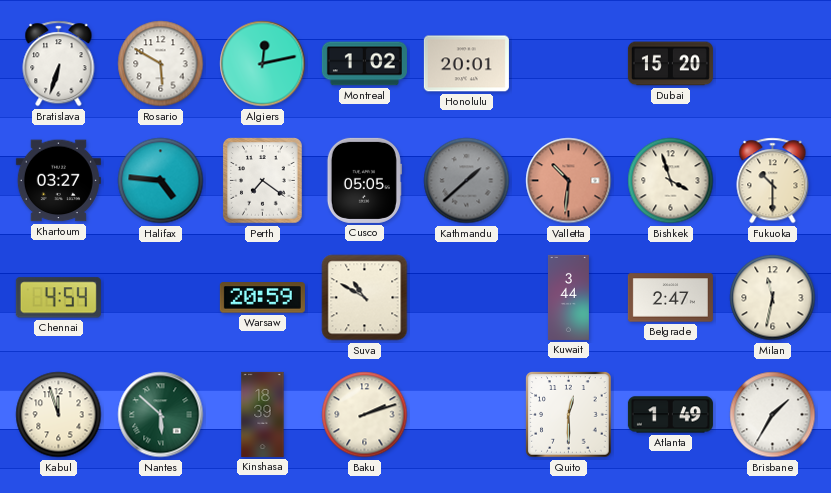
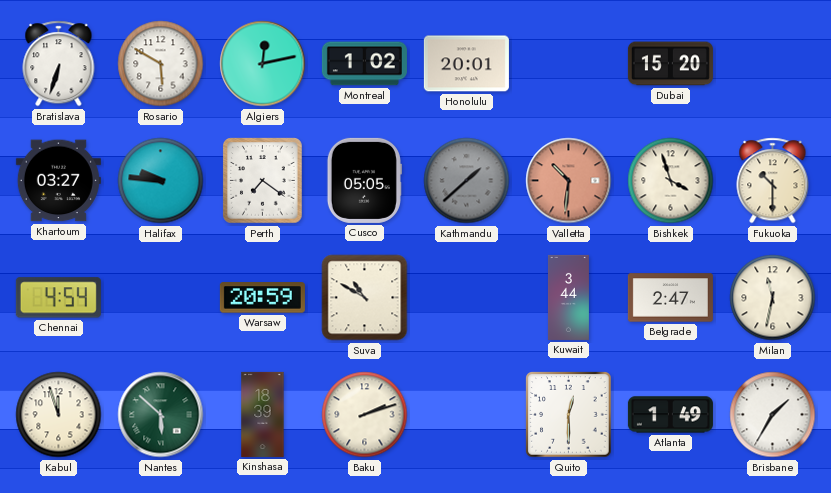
Halifax: 4:46 -> 9:46 (161, 181)
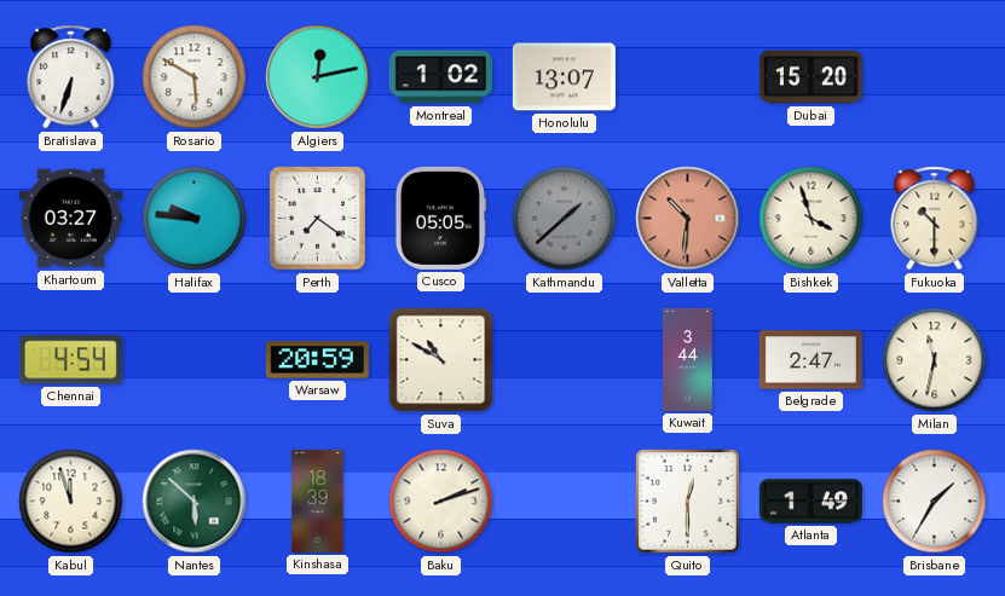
Honolulu: 20:01 -> 13:07 (564, 77)
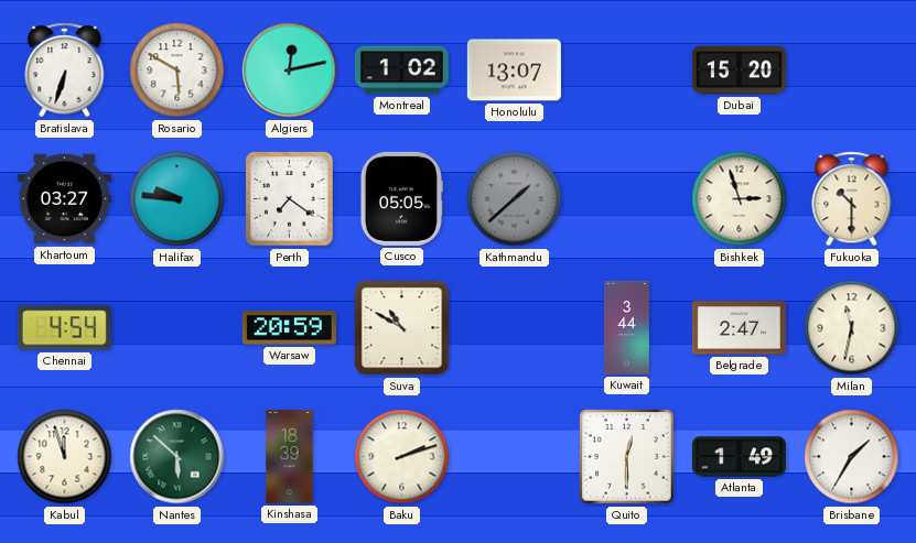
Valletta: 10:31 -> none (688, 219)
Bishkek: 3:57 -> 2:57 (740, 199)
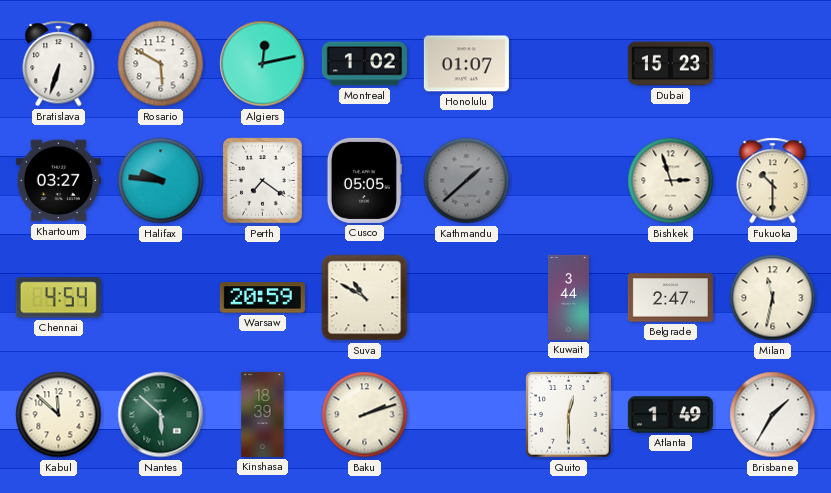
Honolulu: 13:07 -> 01:07 (466, 64)
Dubai: 15:20 -> 15:23 (670, 64)
Kabul: 11:57 -> 11:52 (59, 415)
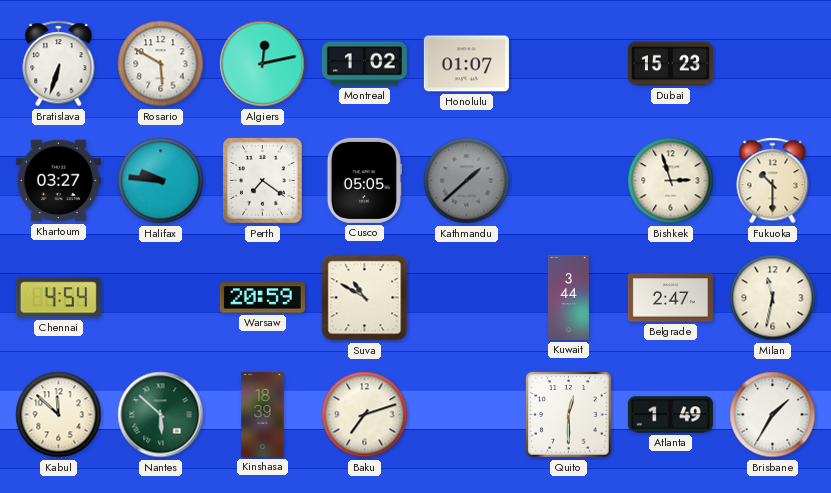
Baku: 2:12 -> 7:12 (365, 415)
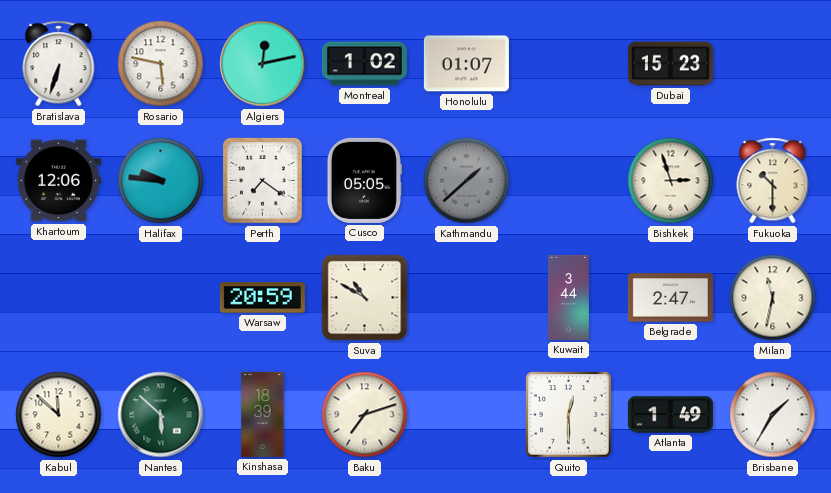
Rosario: 5:50 -> 5:47 (161, 64)
Khartoum: 03:27 -> 12:06 (58, 181)
Chennai: 4:54 -> none (58, 298)
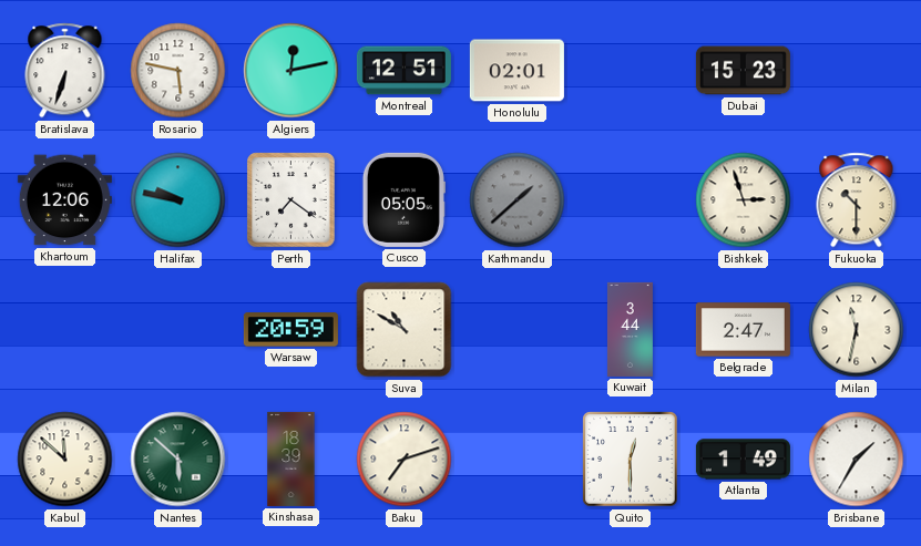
Montreal: 1:02 -> 12:51 (403, 71)
Honolulu: 01:07 -> 02:01 (516, 71)
Halifax: 9:46 -> 9:47 (178, 200)
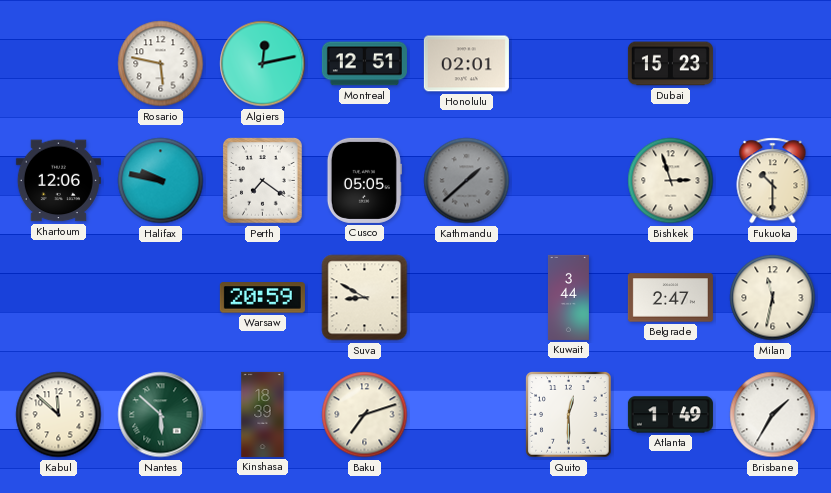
Bratislava: 6:33 -> none (65, 71)
Suva: 10:50 -> 8:50 (365, 298)
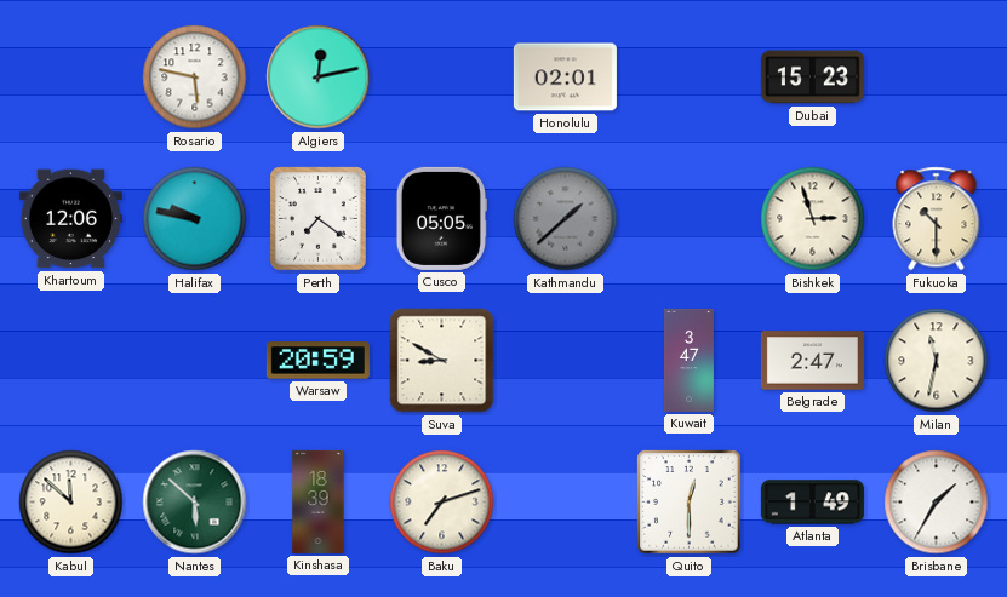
Montreal: 12:51 -> none (364, 64)
Kuwait: 3:44 -> 3:47 (688, 360)
